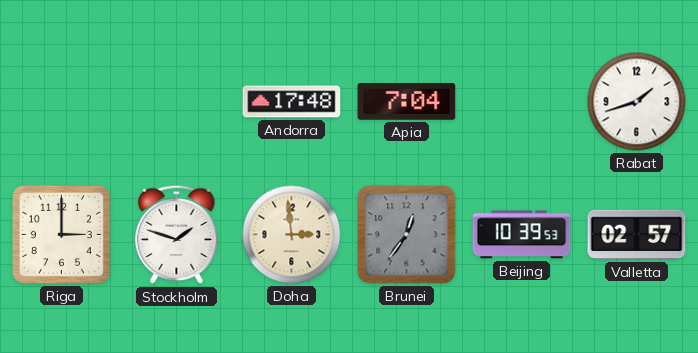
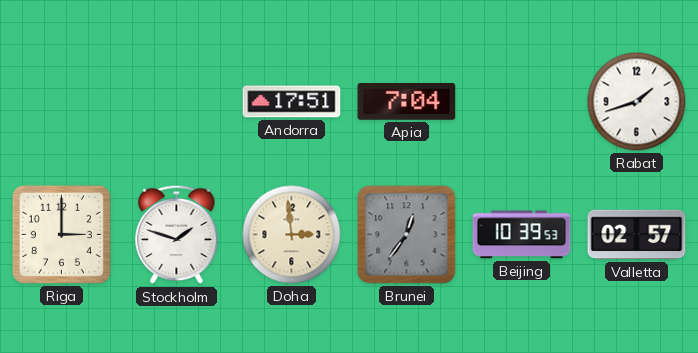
Andorra: 17:48 -> 17:51 (292, 102)
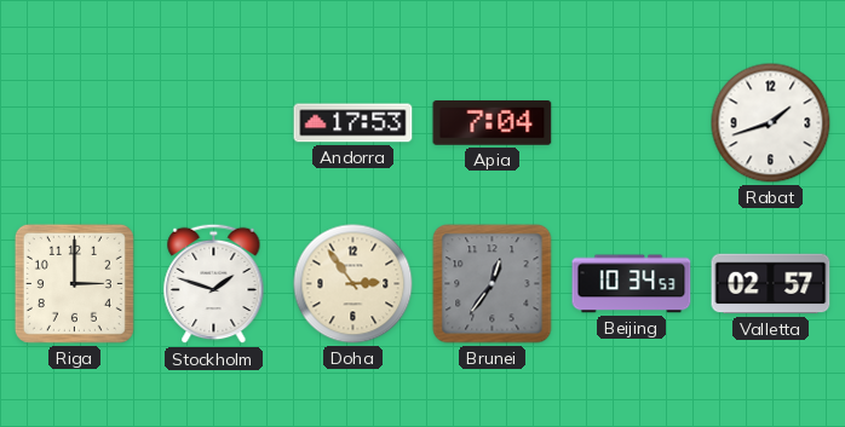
Andorra: 17:51 -> 17:53 (353, 123)
Doha: 2:59 -> 2:54 (353, 284)
Beijing: 10:39 -> 10:34 (632, 284)
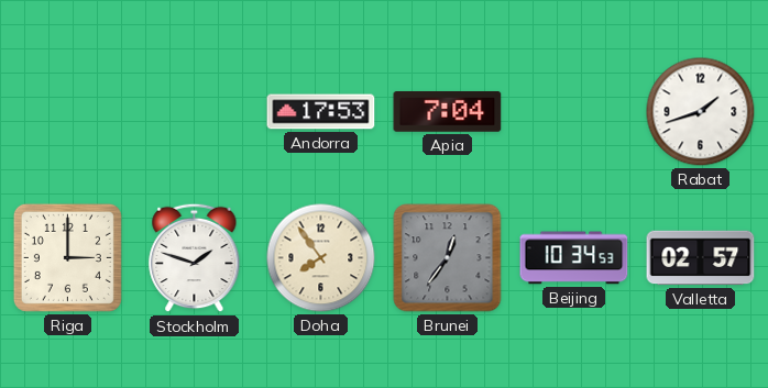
Doha: 2:54 -> 7:54 (321, 258)
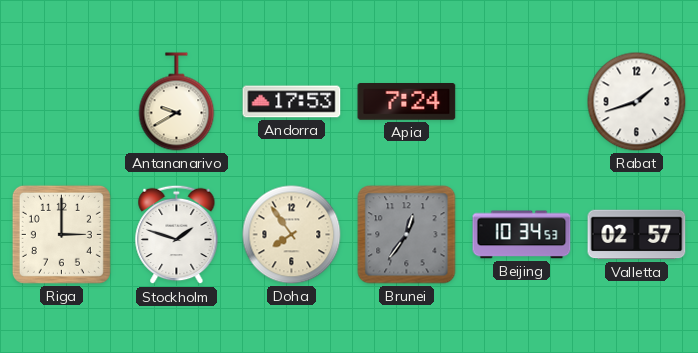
Antananarivo: none -> 9:40 (177, 102)
Apia: 7:04 -> 7:24 (407, 102)
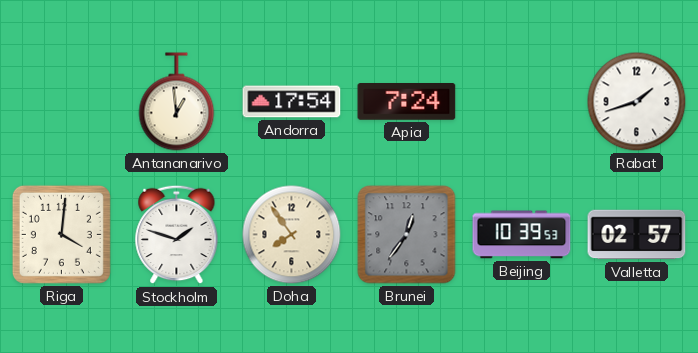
Antananarivo: 9:40 -> 12:59 (177, 102)
Andorra: 17:53 -> 17:54 (292, 102)
Riga: 3:00 -> 4:01 (61, 234)
Beijing: 10:34 -> 10:39 (522, 235)
